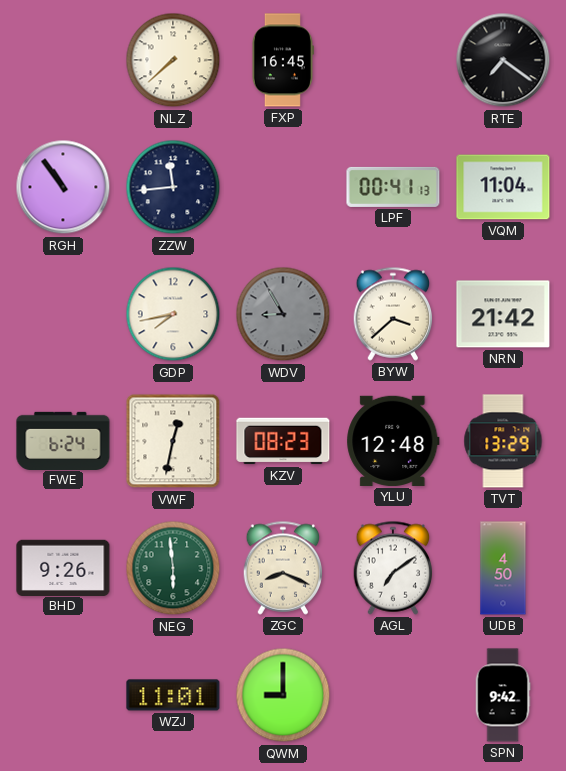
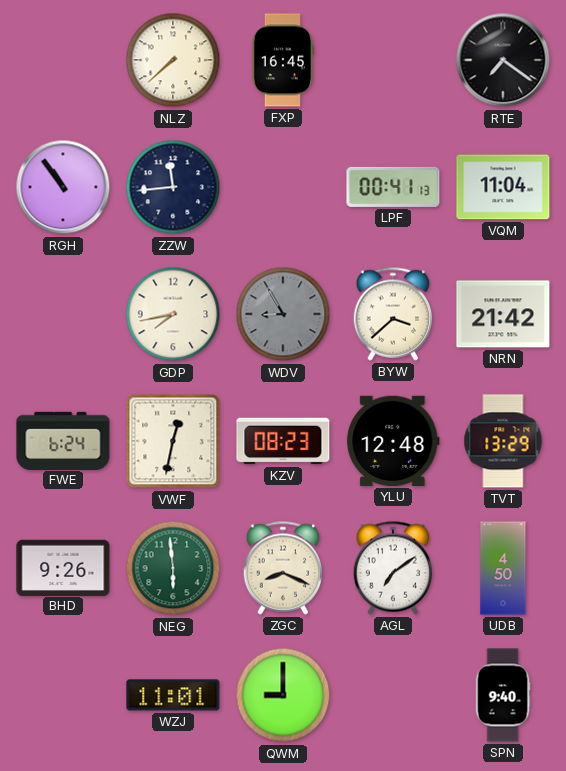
SPN: 9:42 -> 9:40 (503, 695)
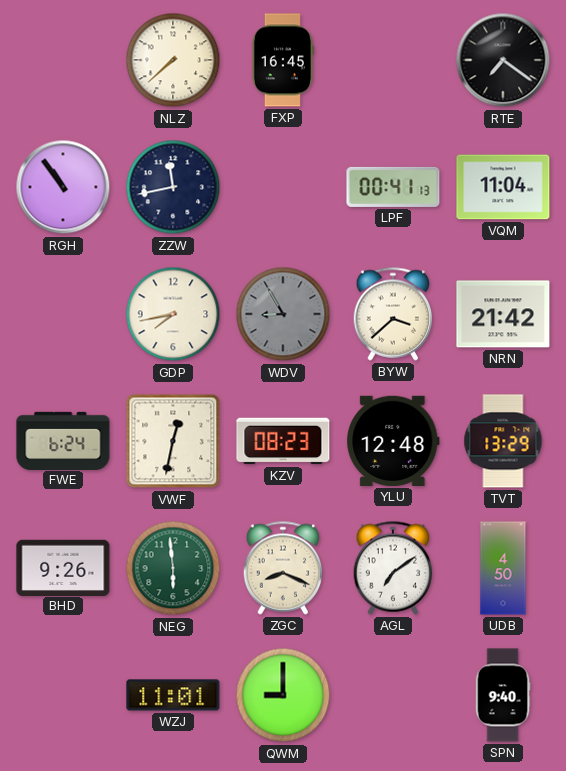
ZZW: 11:44 -> 11:43 (173, 187)
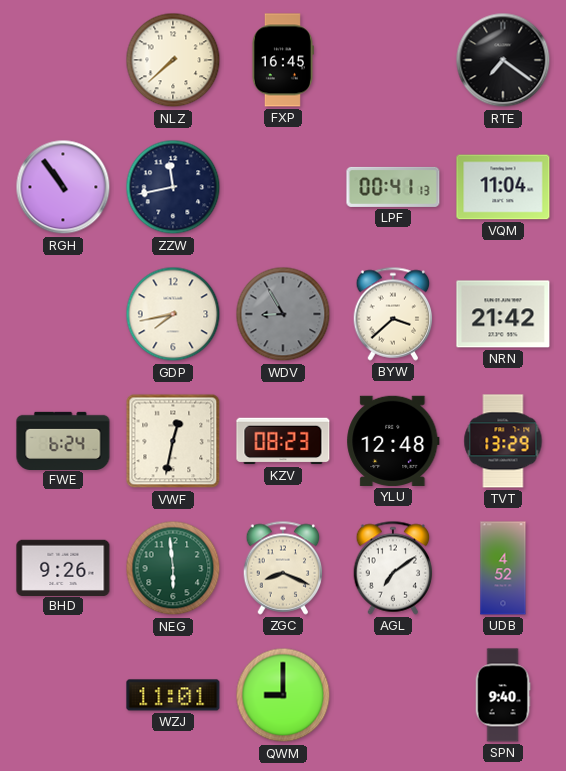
UDB: 4:50 -> 4:52 (503, 568)
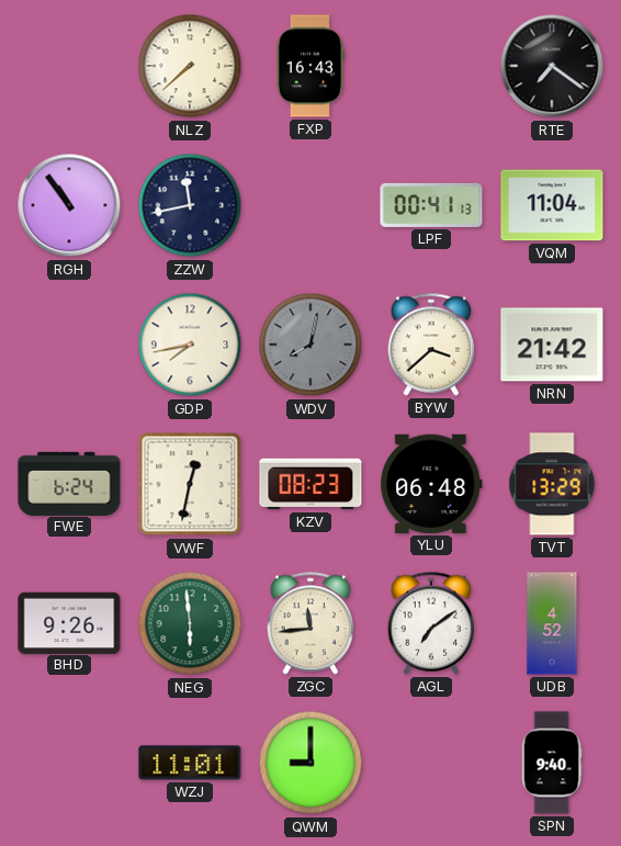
FXP: 16:45 -> 16:43 (309, 66)
WDV: 8:55 -> 8:02 (310, 345)
YLU: 12:48 -> 06:48 (431, 484)
ZGC: 8:19 -> 11:44 (310, 623)
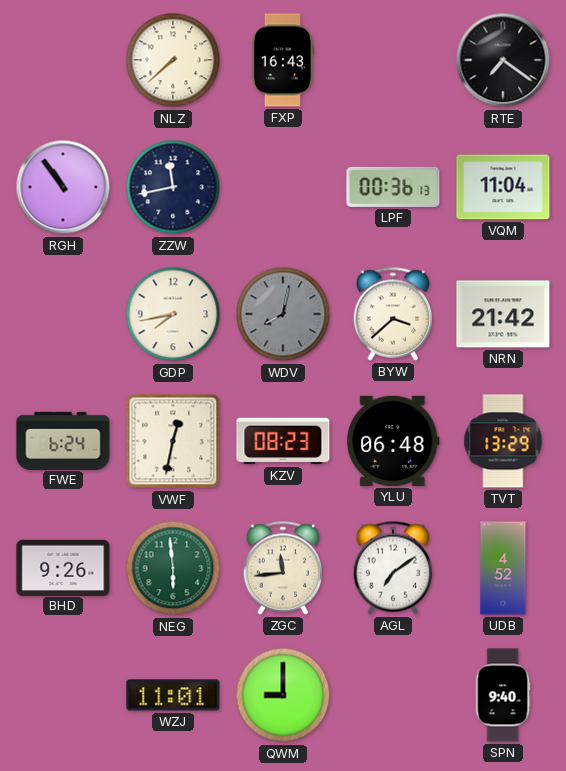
LPF: 00:41 -> 00:36 (393, 187)
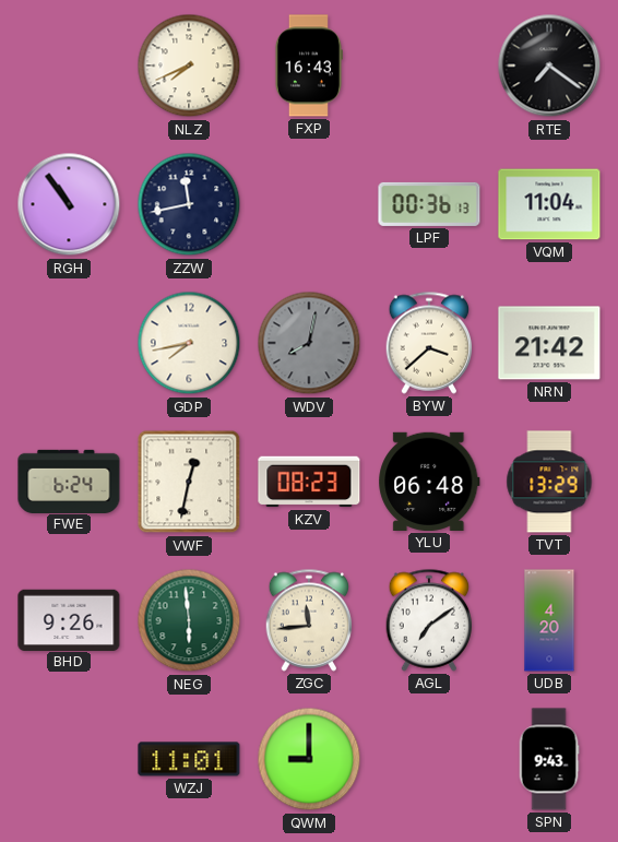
NLZ: 7:38 -> 7:41 (189, 66)
UDB: 4:52 -> 4:20 (549, 620)
SPN: 9:40 -> 9:43 (549, 759)
